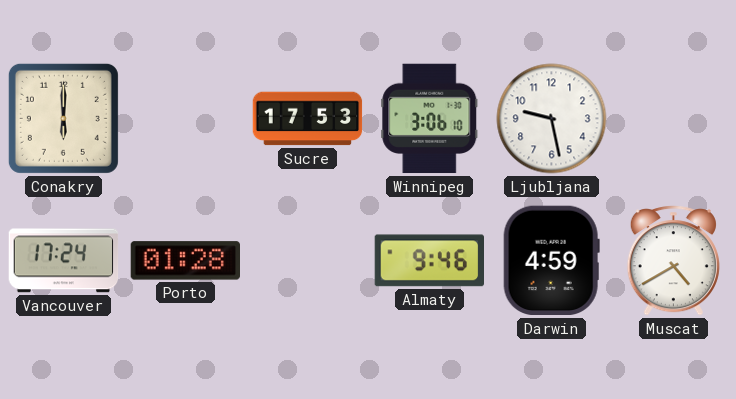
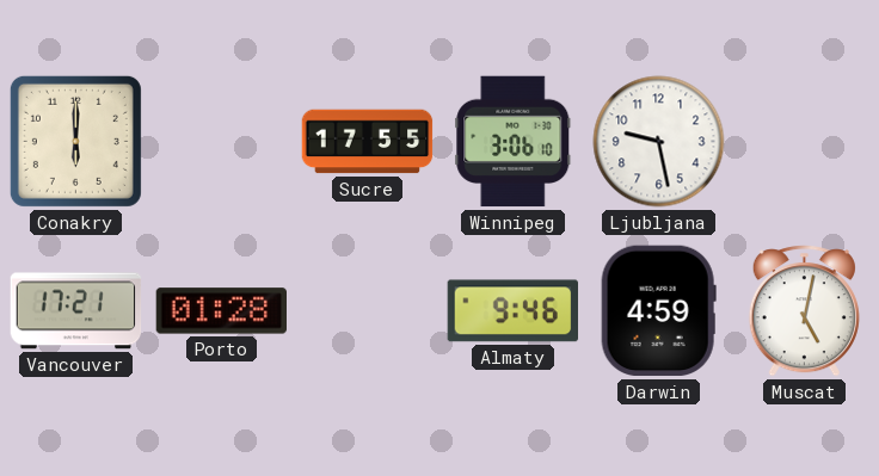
Sucre: 17:53 -> 17:55 (368, 142)
Vancouver: 17:24 -> 17:21 (76, 311)
Muscat: 4:40 -> 5:02 (804, 311)
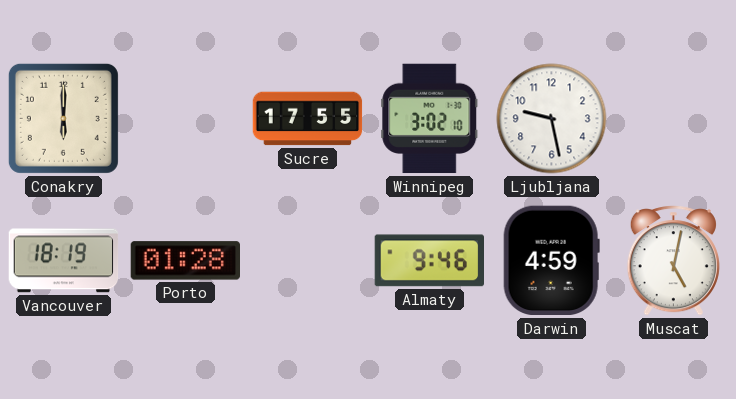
Winnipeg: 3:06 -> 3:02 (430, 119)
Vancouver: 17:21 -> 18:19 (64, 261)
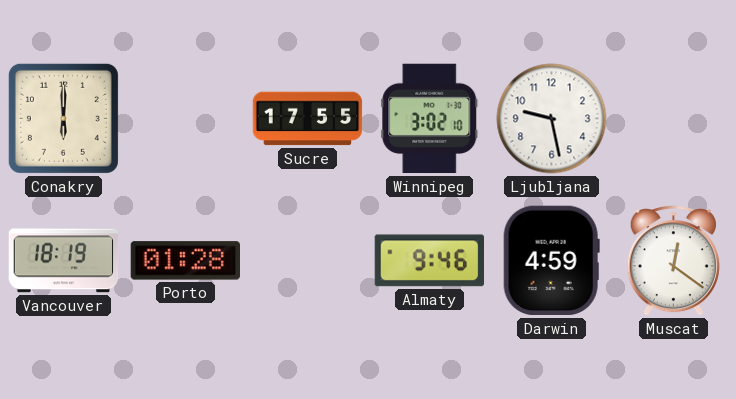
Muscat: 5:02 -> 12:21 (673, 261)
